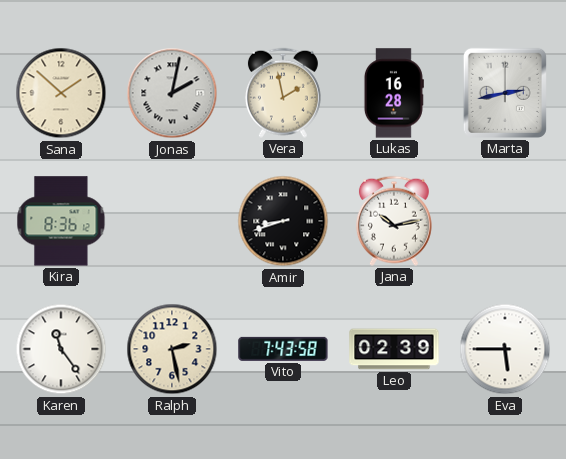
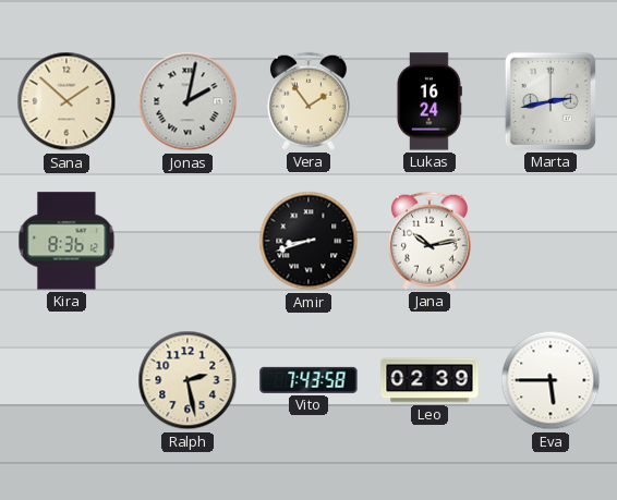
Vera: 1:58 -> 1:54 (308, 101)
Lukas: 16:28 -> 16:24 (428, 101)
Karen: 11:24 -> none (61, 349)
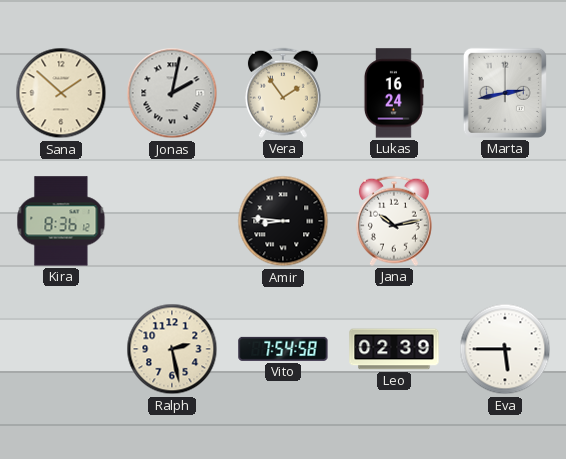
Amir: 8:42 -> 8:46 (283, 221)
Vito: 7:43 -> 7:54 (283, 349)
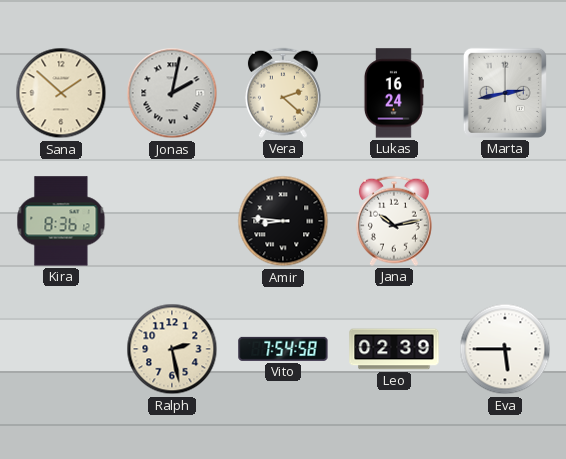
Vera: 1:54 -> 2:22 (283, 93)
